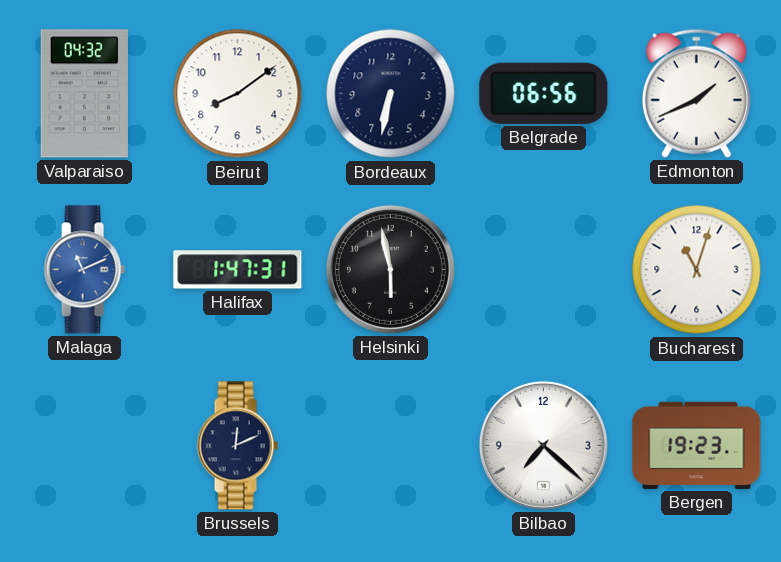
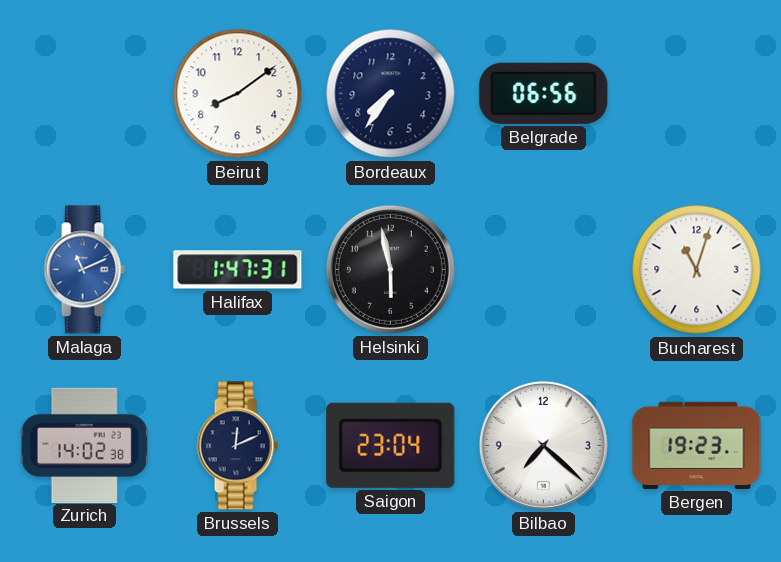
Valparaiso: 04:32 -> none (84, 94)
Bordeaux: 6:32 -> 7:36 (391, 94)
Edmonton: 1:41 -> none (696, 93)
Zurich: none -> 14:02 (84, 445)
Saigon: none -> 23:04 (391, 445)
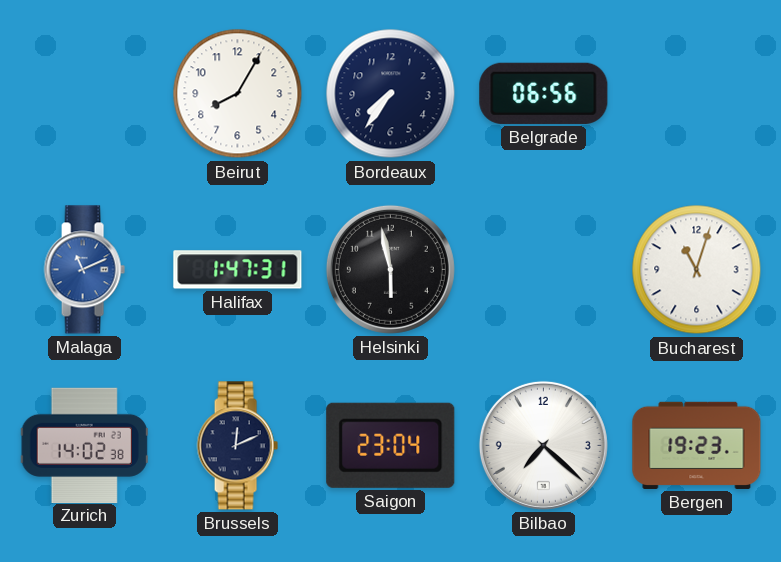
Beirut: 8:09 -> 8:05 (238, 94)
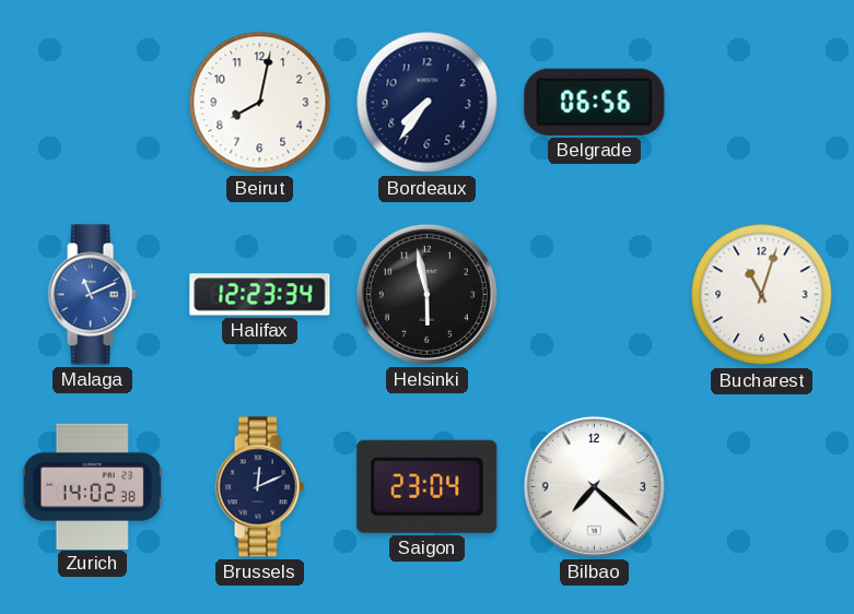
Beirut: 8:05 -> 8:02 (260, 103)
Halifax: 1:47 -> 12:23 (260, 295)
Bergen: 19:23 -> none (697, 445)
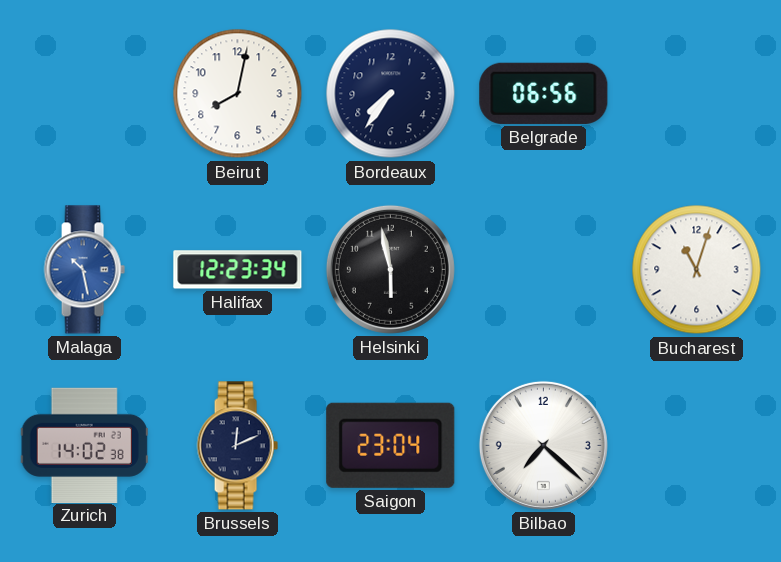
Malaga: 11:11 -> 10:28 (84, 270)
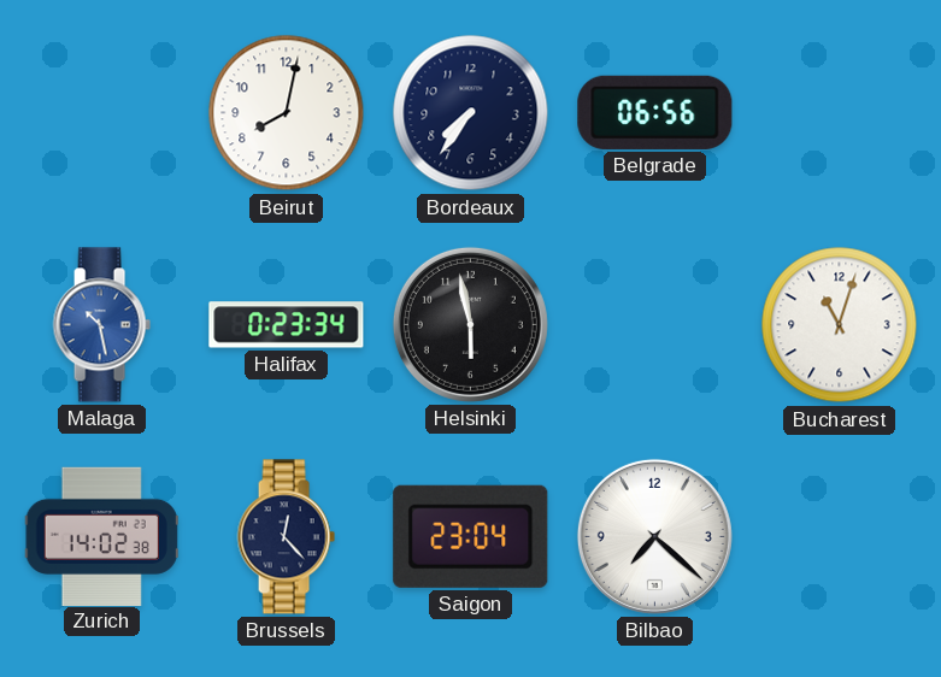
Halifax: 12:23 -> 0:23 (287, 325)
Brussels: 12:11 -> 12:23 (286, 537)
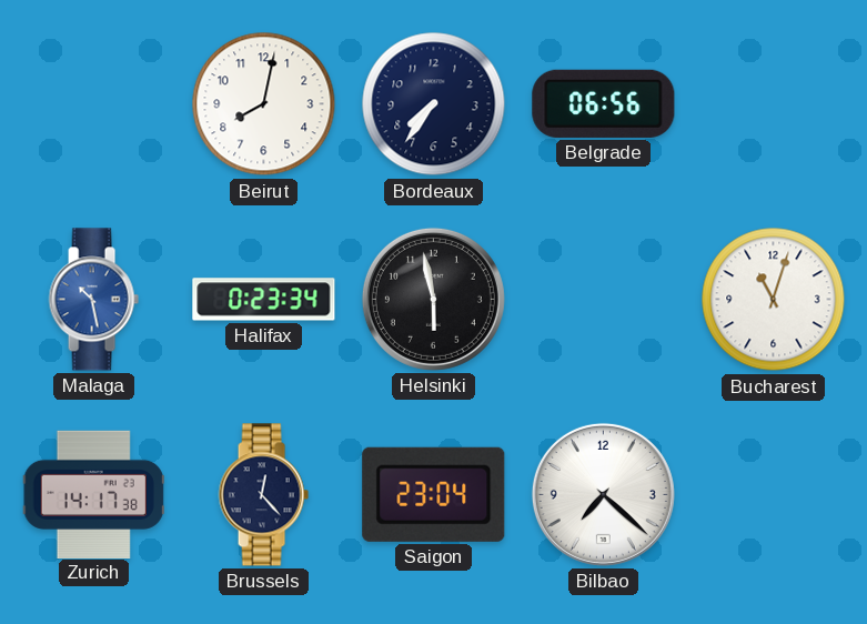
Zurich: 14:02 -> 14:17 (93, 494)
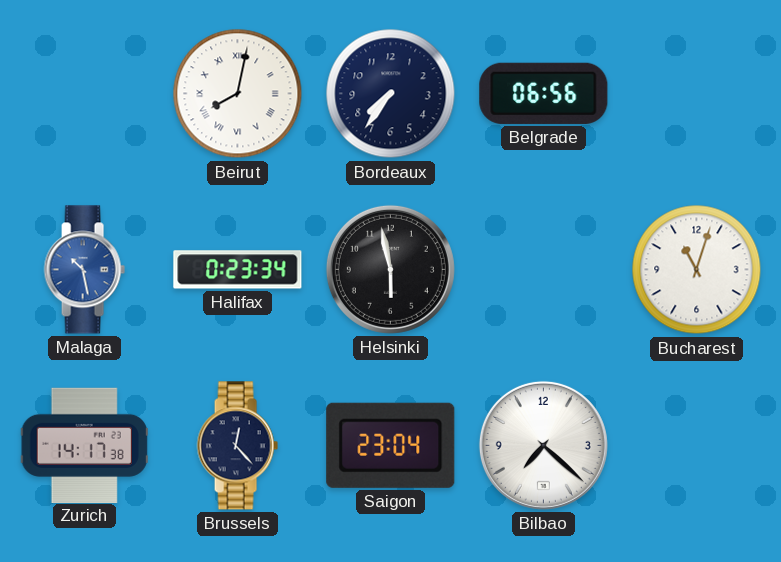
Beirut numerals: Arabic -> Roman (238, 94)
